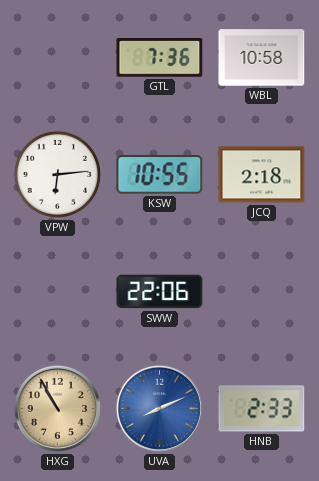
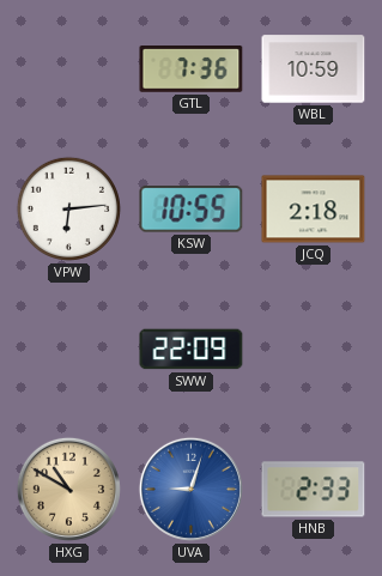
WBL: 10:58 -> 10:59 (314, 69)
SWW: 22:06 -> 22:09 (192, 350)
HXG: 10:55 -> 10:50 (68, 489)
UVA: 8:11 -> 9:03 (190, 489)
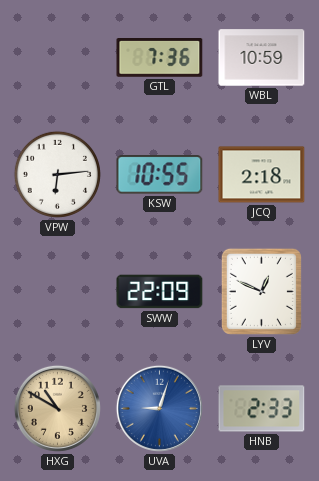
LYV: none -> 12:49 (261, 291)
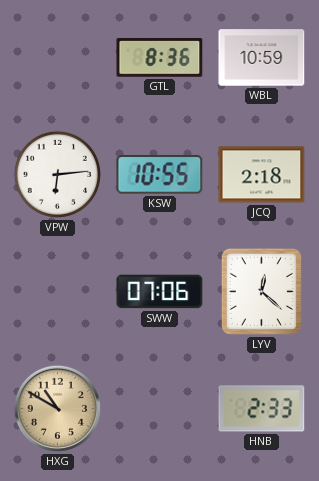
GTL: 7:36 -> 8:36 (160, 58)
SWW: 22:09 -> 07:06 (160, 292)
LYV: 12:49 -> 12:22 (261, 291)
UVA: 9:03 -> none (159, 408)
